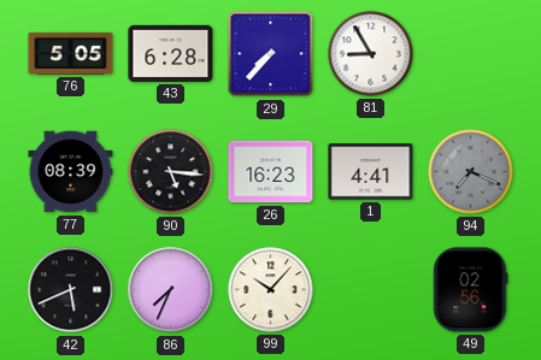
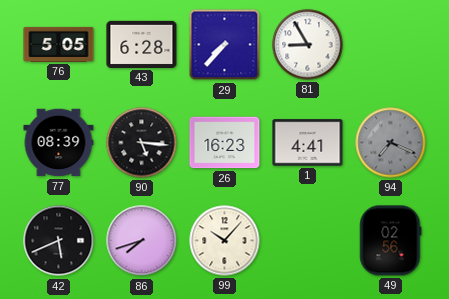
86: 7:34 -> 7:42 (142, 241)
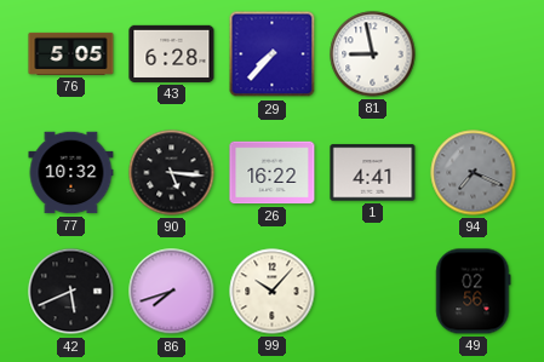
81: 8:55 -> 8:58 (373, 54)
77: 08:39 -> 10:32 (71, 173)
26: 16:23 -> 16:22 (273, 173)
